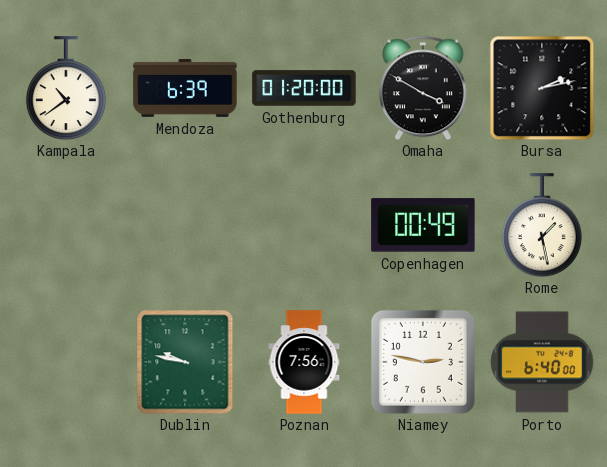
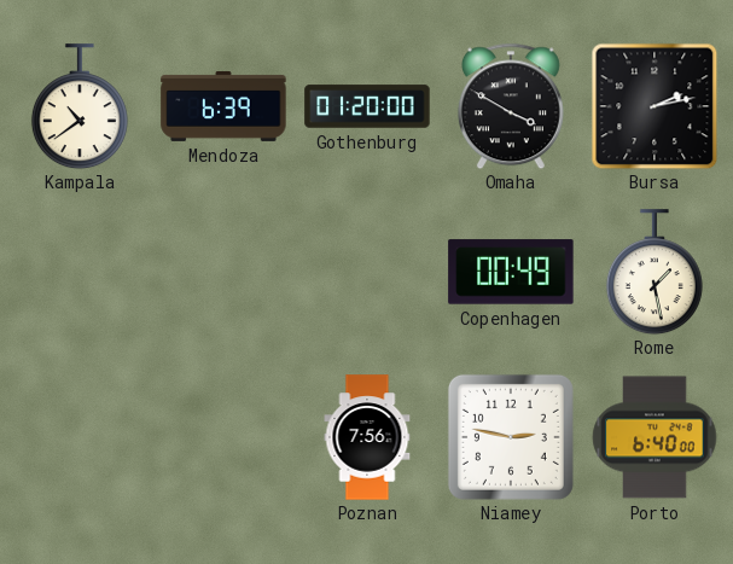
Dublin: 9:47 -> none (185, 362)
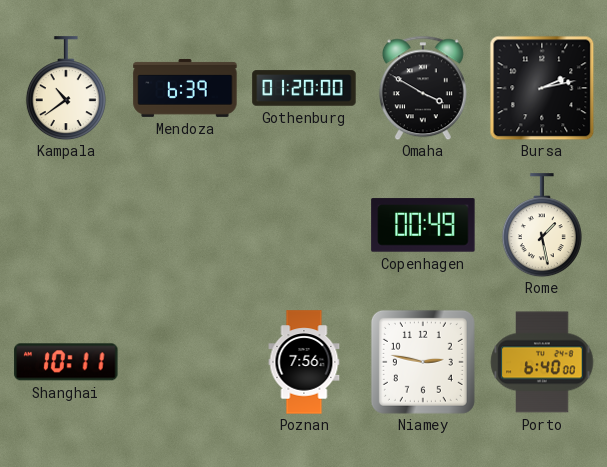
Shanghai: none -> 10:11 (66, 362)
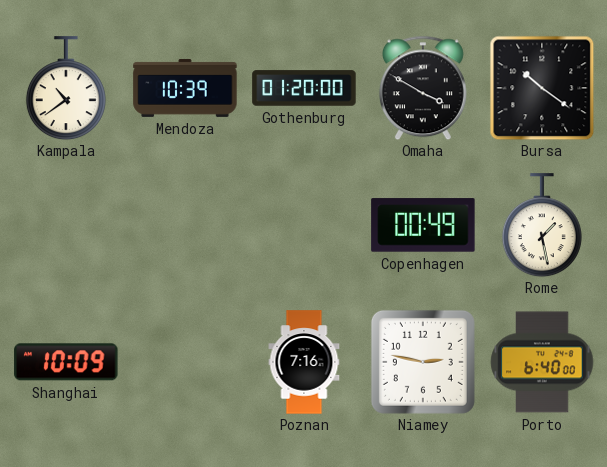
Mendoza: 6:39 -> 10:39 (185, 88)
Bursa: 2:13 -> 10:21 (542, 88)
Shanghai: 10:11 -> 10:09 (66, 362)
Poznan: 7:56 -> 7:16 (304, 362)
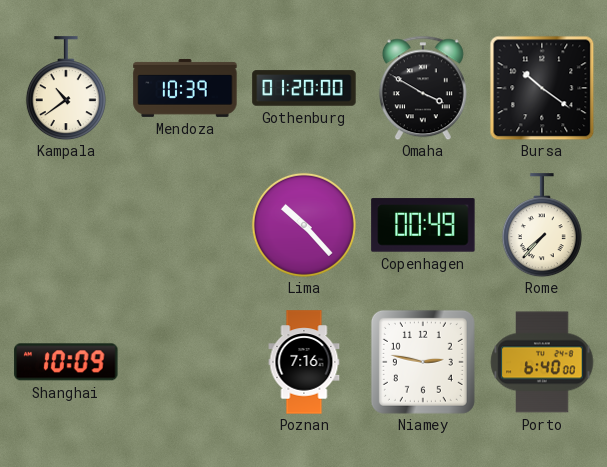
Lima: none -> 10:23 (304, 225)
Rome: 1:28 -> 7:37 (542, 225)
